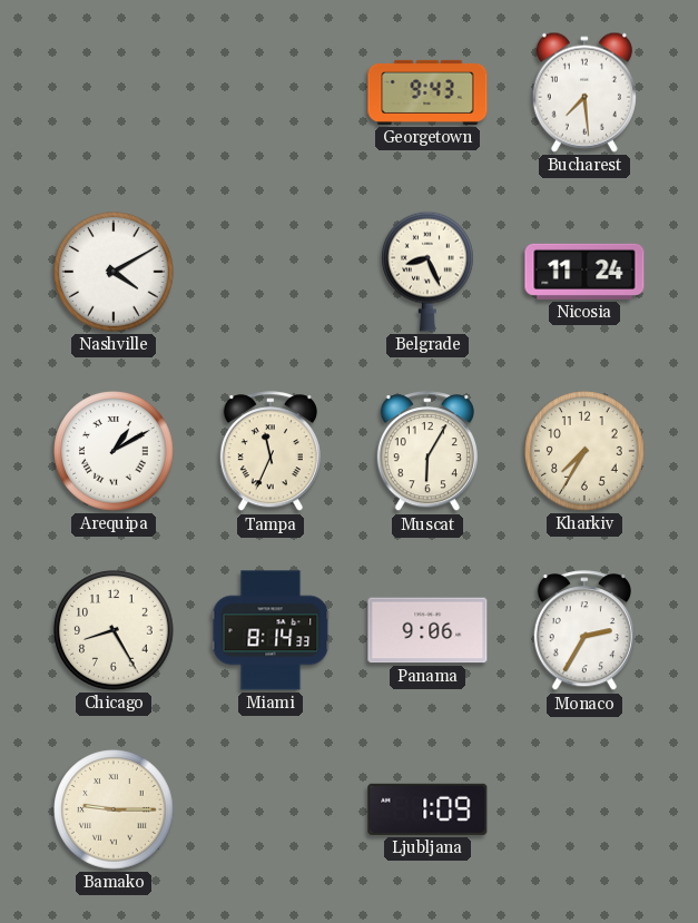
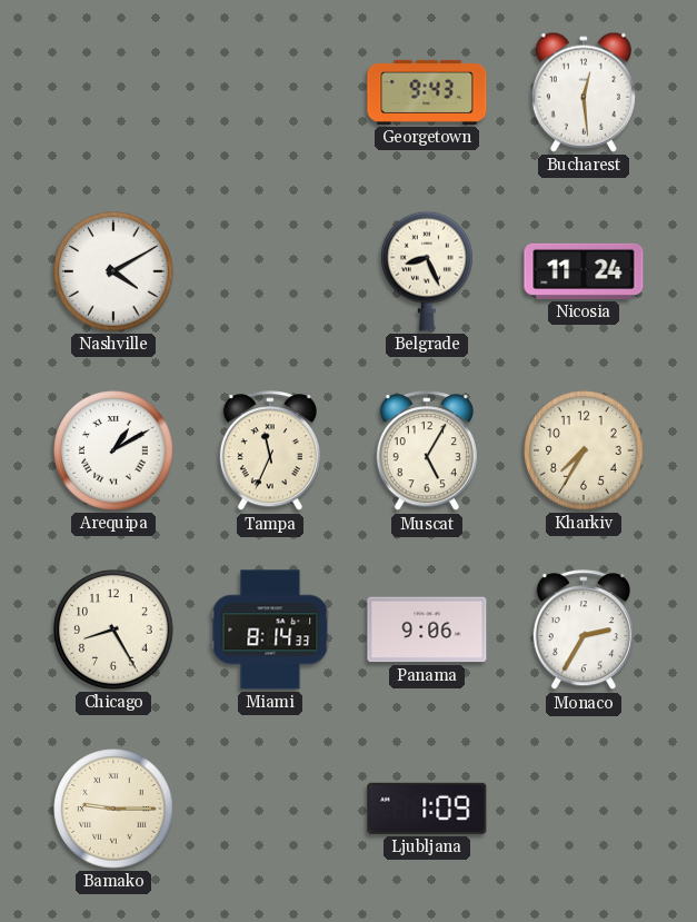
Bucharest: 7:29 -> 12:29 (584, 92)
Muscat: 6:05 -> 5:05 (427, 452)
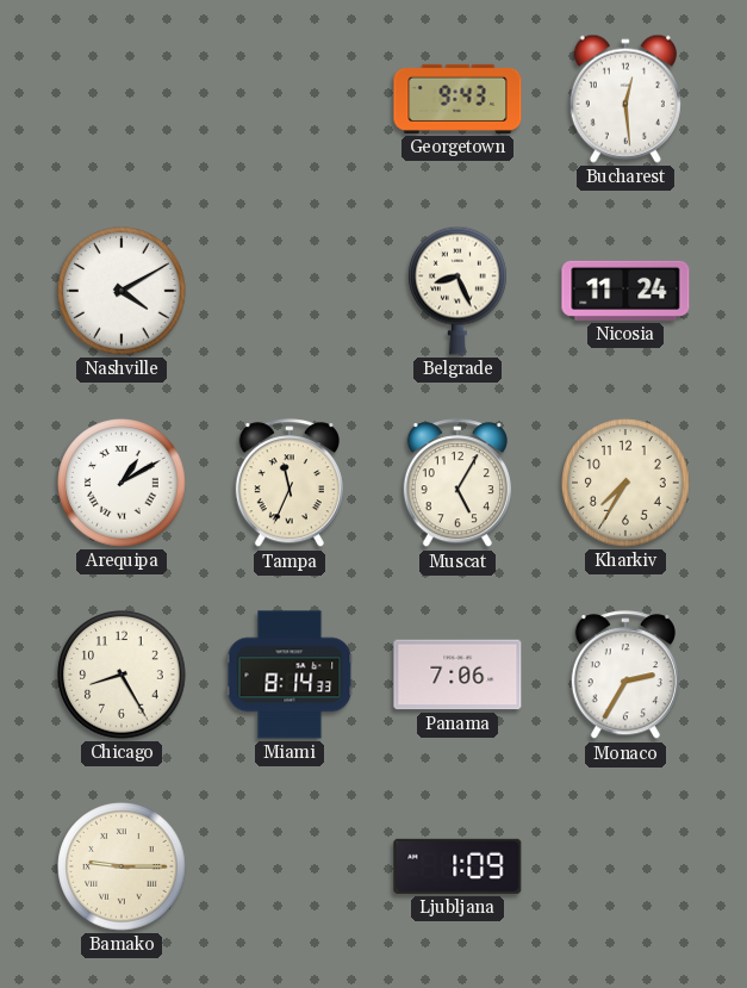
Panama: 9:06 -> 7:06 (457, 675)
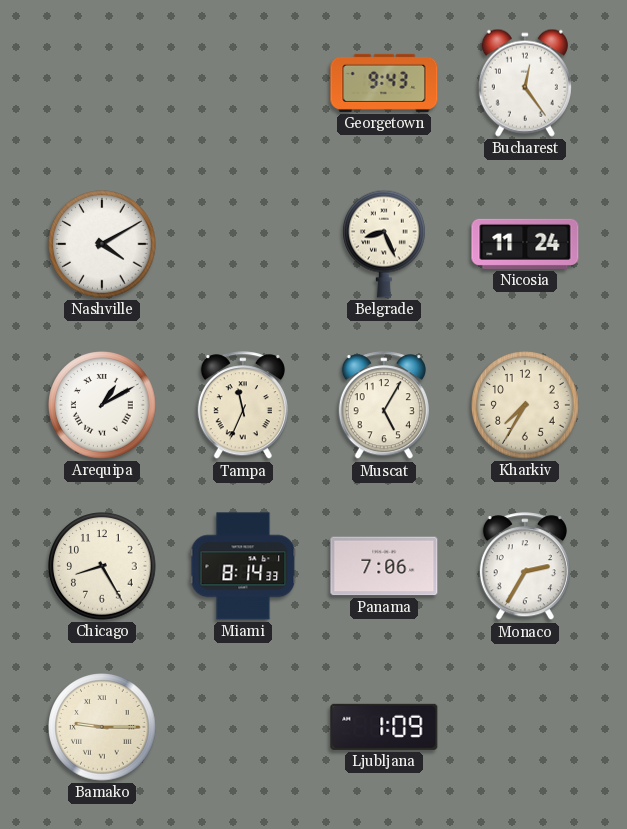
Bucharest: 12:29 -> 12:24 (525, 83)
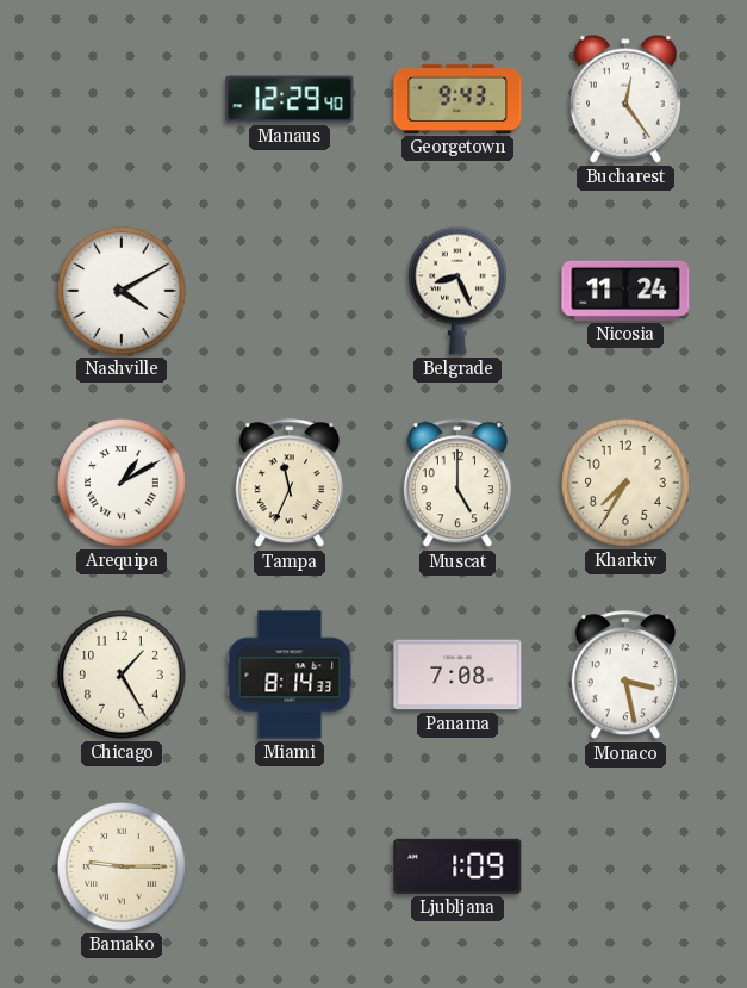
Manaus: none -> 12:29 (290, 99)
Muscat: 5:05 -> 5:00 (457, 484)
Chicago: 8:25 -> 1:25 (122, 675)
Panama: 7:06 -> 7:08 (457, 675)
Monaco: 2:35 -> 3:28 (625, 676)
